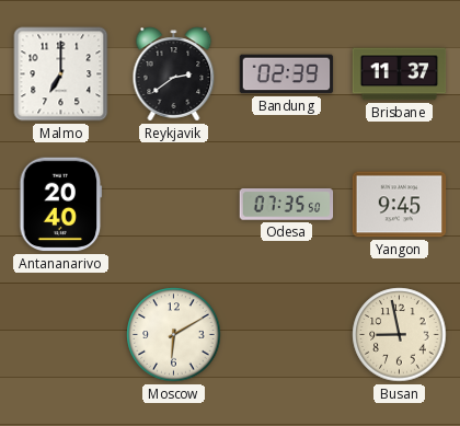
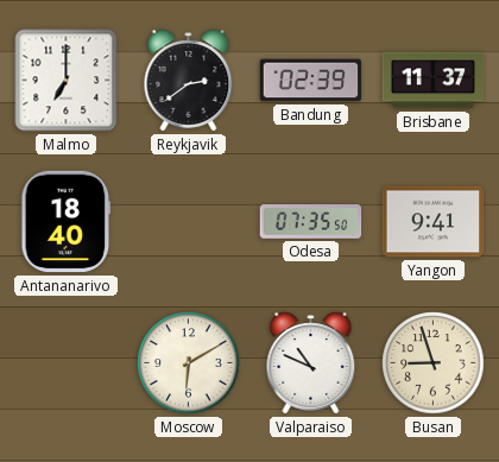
Antananarivo: 20:40 -> 18:40 (67, 222)
Yangon: 9:45 -> 9:41 (434, 222)
Valparaiso: none -> 10:49 (311, 363)
Busan: 8:58 -> 8:57 (434, 363)
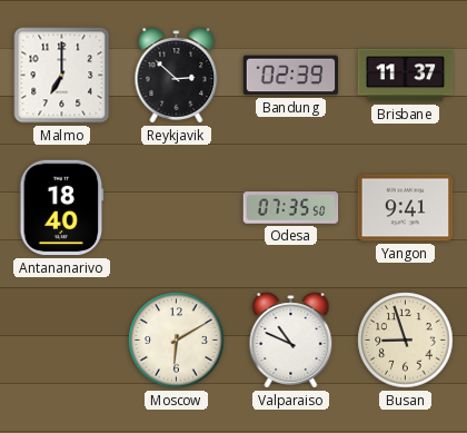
Reykjavik: 2:39 -> 2:52 (177, 76)
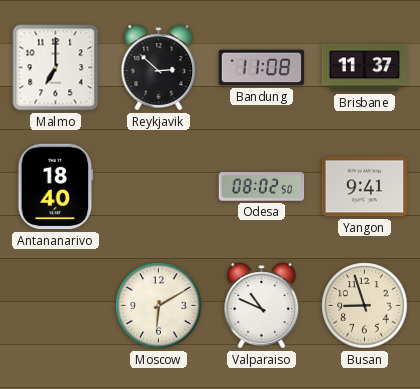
Bandung: 02:39 -> 11:08 (262, 68)
Odesa: 07:35 -> 08:02 (262, 187)
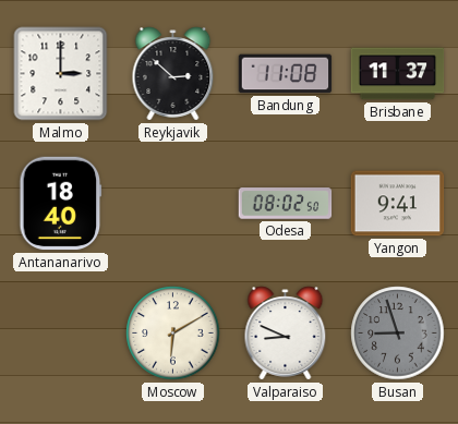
Malmo: 7:00 -> 3:00 (61, 74)
Valparaiso: 10:49 -> 8:49 (286, 334)
Busan dial: cream -> grey (398, 334)
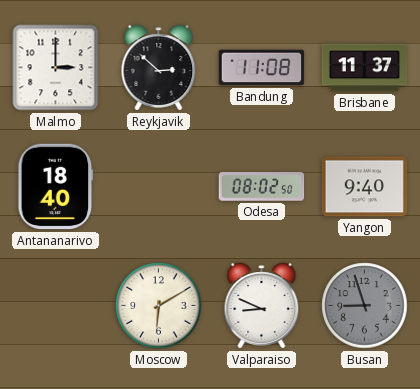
Yangon: 9:41 -> 9:40 (365, 187)
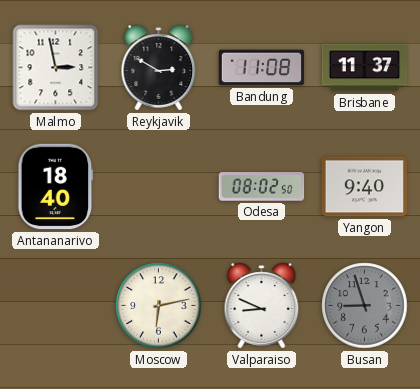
Malmo: 3:00 -> 2:58 (56, 68)
Reykjavik: 2:52 -> 2:50 (159, 68)
Moscow: 6:10 -> 6:13 (159, 306)
